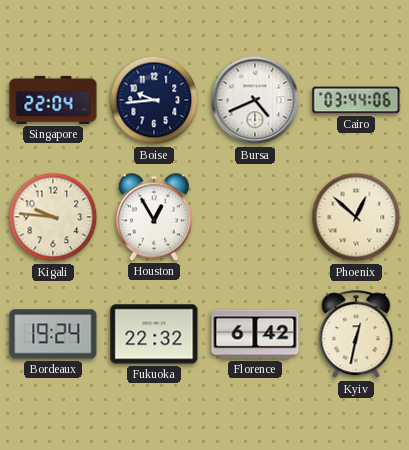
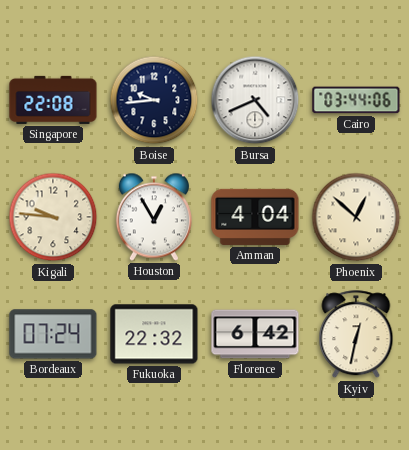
Singapore: 22:04 -> 22:08 (53, 100)
Amman: none -> 4:04 (255, 217)
Bordeaux: 19:24 -> 07:24 (53, 334)
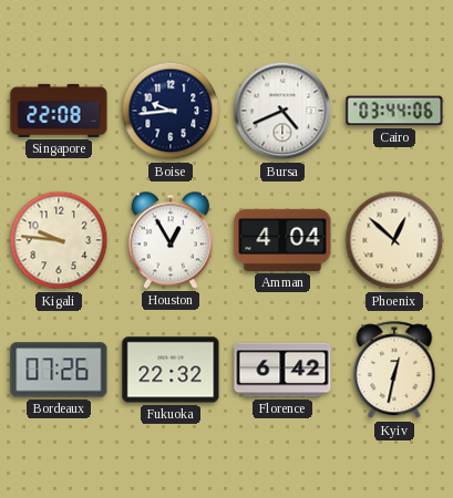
Bordeaux: 07:24 -> 07:26 (59, 370)
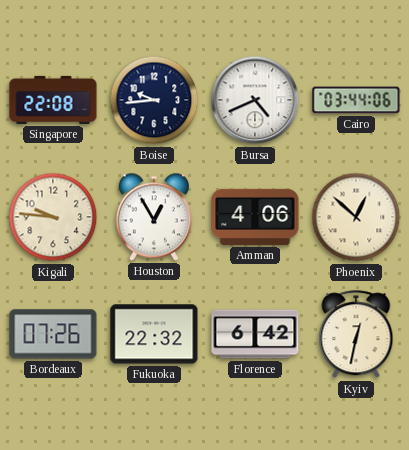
Amman: 4:04 -> 4:06 (255, 217)
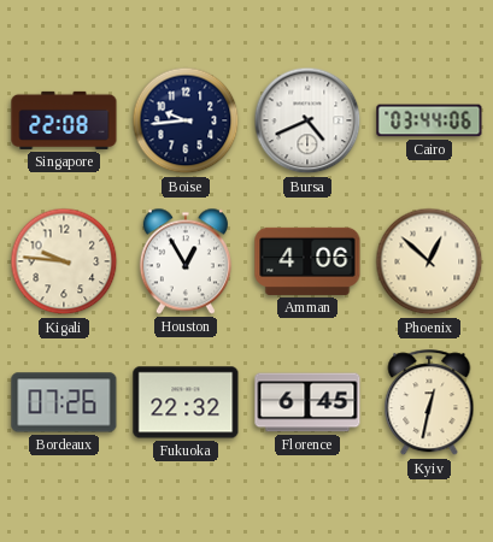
Florence: 6:42 -> 6:45 (307, 402)
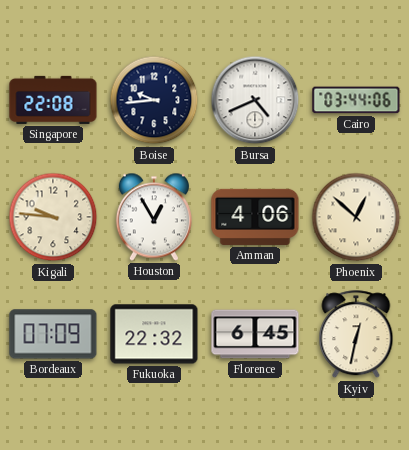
Bordeaux: 07:26 -> 07:09 (53, 334)
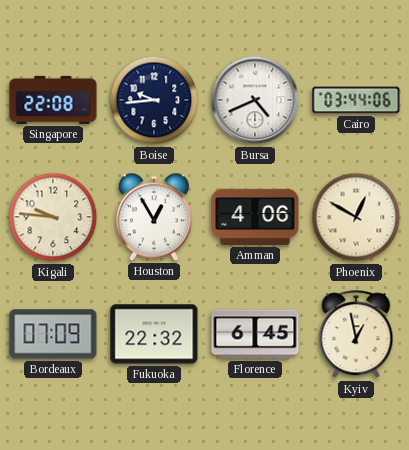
Phoenix: 12:52 -> 12:50 (356, 217)
Kyiv: 12:32 -> 12:58 (356, 335)
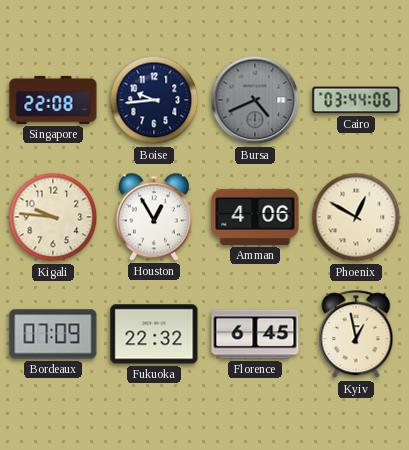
Bursa dial: white -> grey (255, 100)
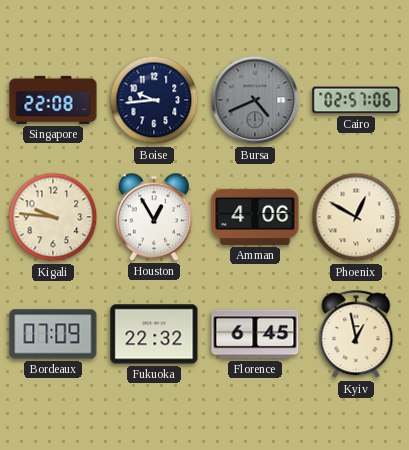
Cairo: 03:44 -> 02:57 (356, 100)
